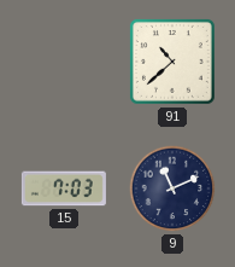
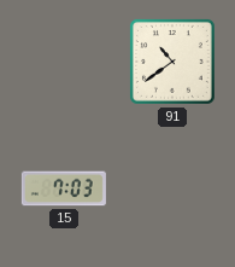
91: 10:38 -> 10:39 (172, 62)
9: 11:11 -> none (172, 188)
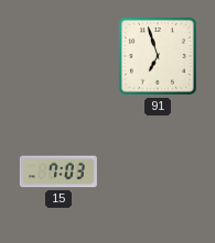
91: 10:39 -> 6:57 (158, 56)
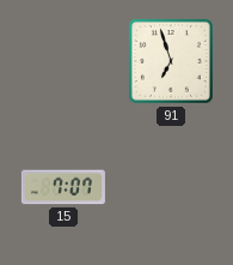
15: 7:03 -> 7:07 (63, 187)
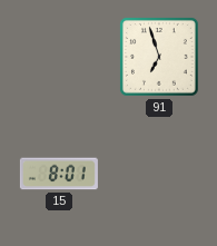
15: 7:07 -> 8:01 (59, 174)
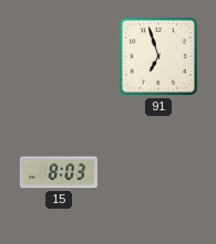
15: 8:01 -> 8:03 (59, 172)
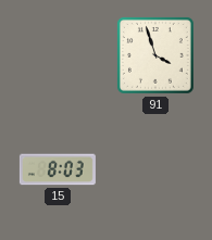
91: 6:57 -> 3:57 (155, 55)
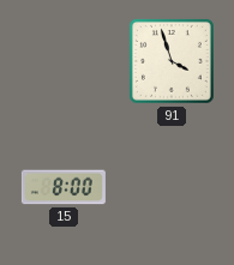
15: 8:03 -> 8:00 (64, 187)
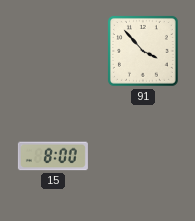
91: 3:57 -> 3:53 (143, 51)
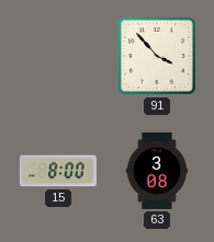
63: none -> 3:08 (157, 171)
